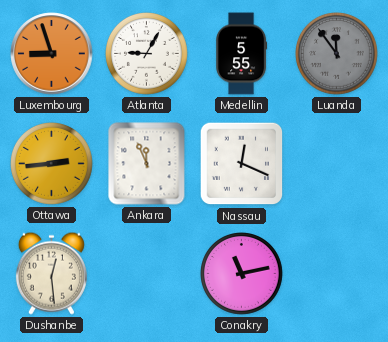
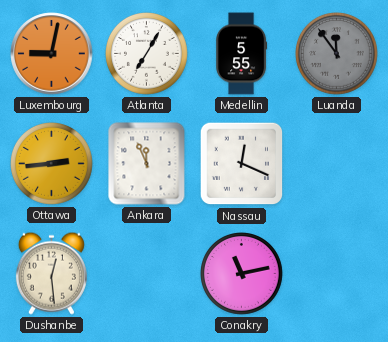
Luxembourg: 8:57 -> 9:02 (52, 54)
Atlanta: 9:05 -> 7:05 (147, 54)
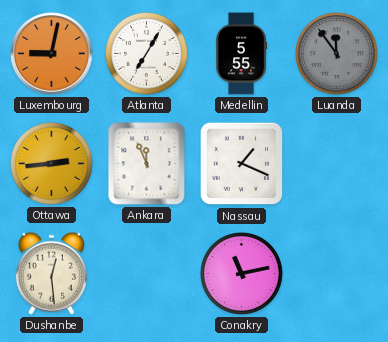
Nassau: 12:19 -> 1:19 (242, 164)
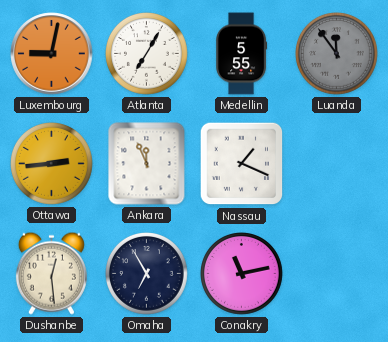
Omaha: none -> 6:55 (147, 274)
